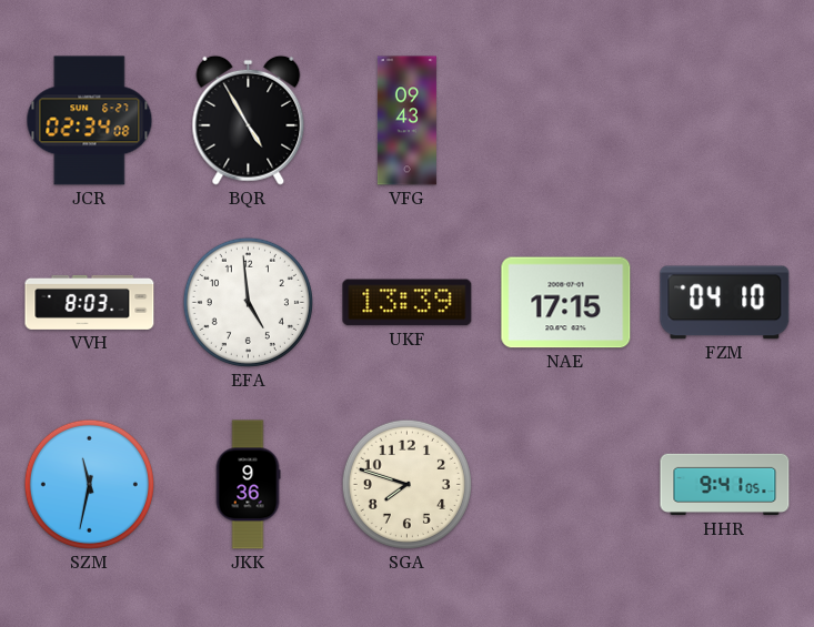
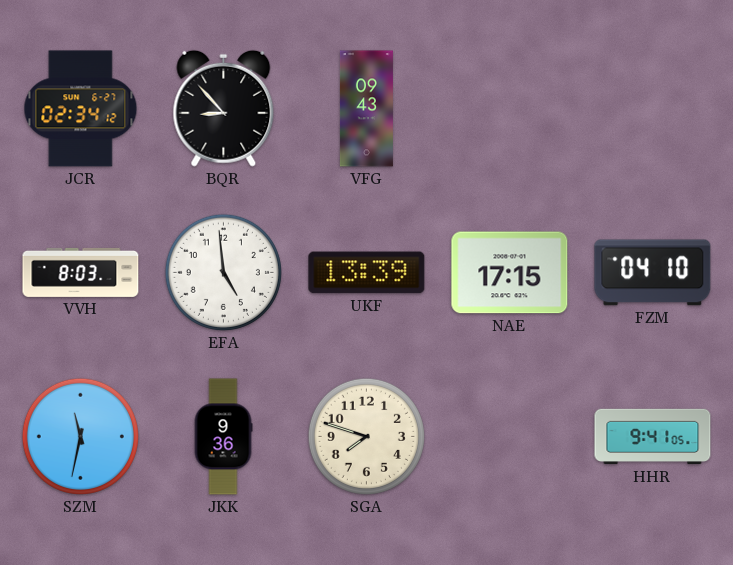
JCR: 02:34:08 -> 02:34:12 (81, 109)
BQR: 4:55 -> 8:53 (224, 108)
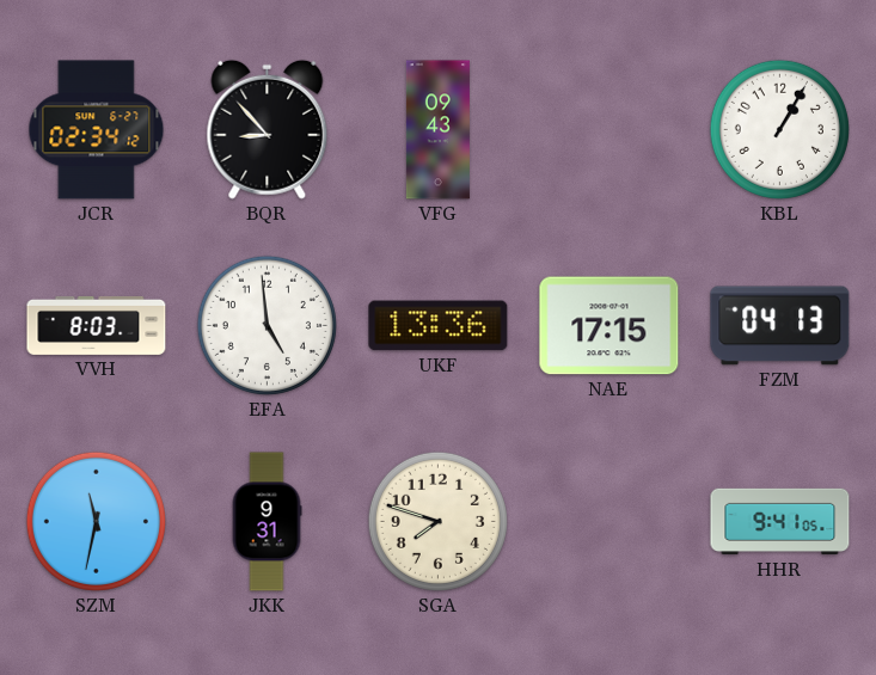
KBL: none -> 1:05 (779, 129)
UKF: 13:39 -> 13:36 (439, 326)
FZM: 04:10 -> 04:13 (780, 326)
JKK: 9:36 -> 9:31 (267, 522)
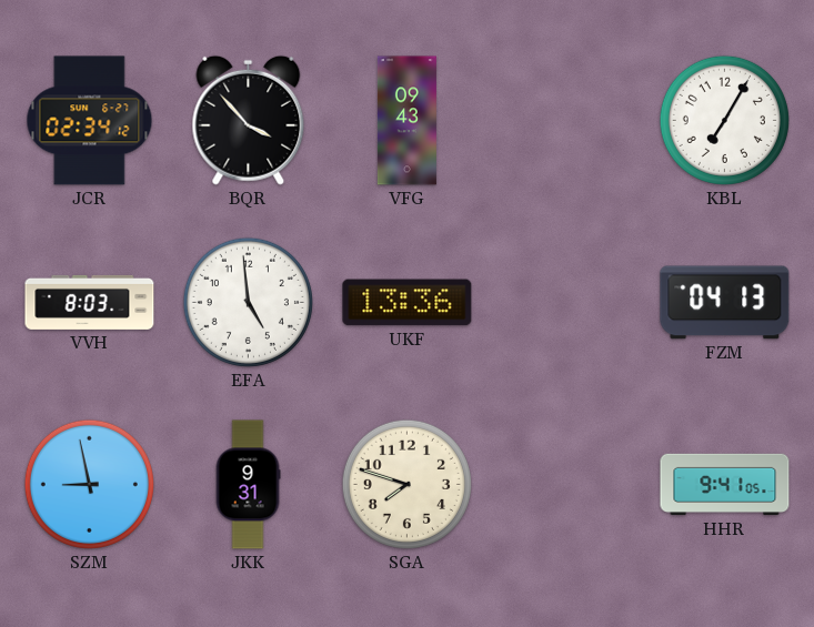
BQR: 8:53 -> 3:53 (249, 120)
KBL: 1:05 -> 7:05 (724, 120)
NAE: 17:15 -> none (609, 326)
SZM: 11:32 -> 8:58 (89, 484)
